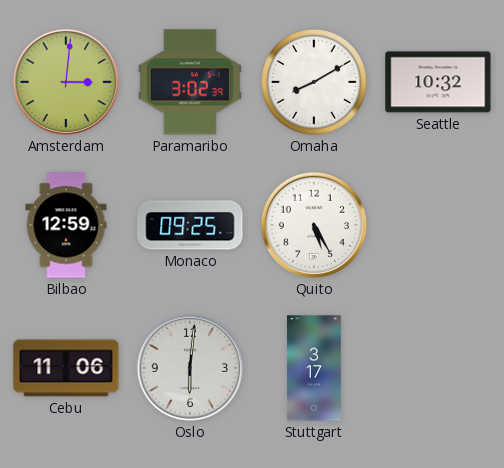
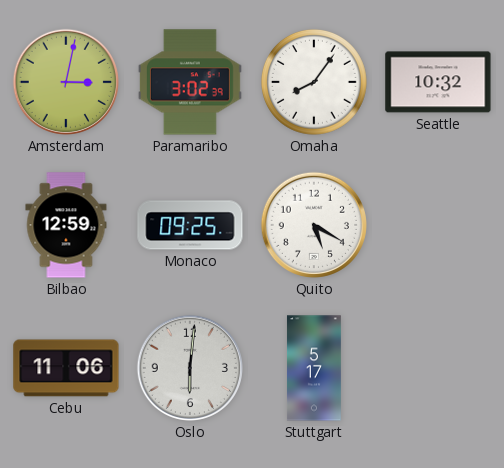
Amsterdam: 3:01 -> 3:02 (66, 82)
Omaha: 8:10 -> 8:06 (314, 82)
Quito: 5:25 -> 5:20 (314, 225)
Stuttgart: 3:17 -> 5:17 (314, 368)
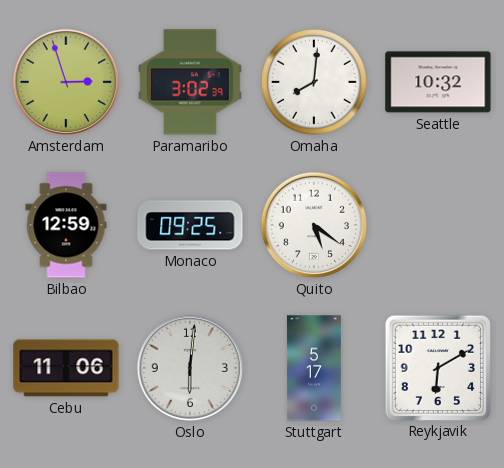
Amsterdam: 3:02 -> 2:57 (66, 82)
Omaha: 8:06 -> 8:01 (314, 82)
Quito: 5:20 -> 5:21 (314, 225)
Reykjavik: none -> 6:10 (437, 367)
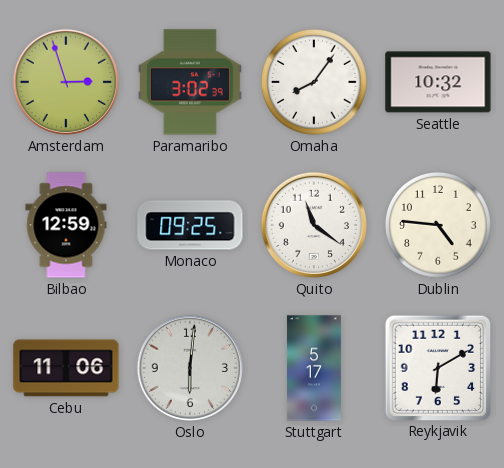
Omaha: 8:01 -> 8:06 (314, 82)
Quito: 5:21 -> 11:21 (314, 225)
Dublin: none -> 4:46 (438, 225)
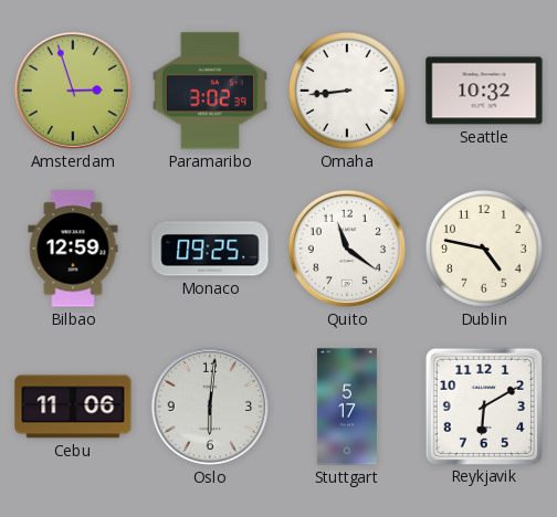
Omaha: 8:06 -> 8:44 (347, 91)
Dublin: 4:46 -> 4:47 (484, 249)
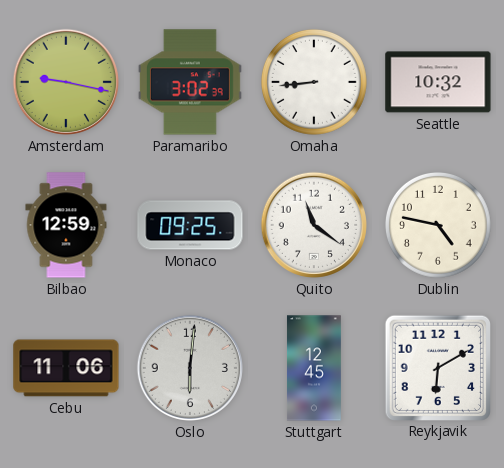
Amsterdam: 2:57 -> 9:17 (66, 82)
Stuttgart: 5:17 -> 12:45 (314, 368)
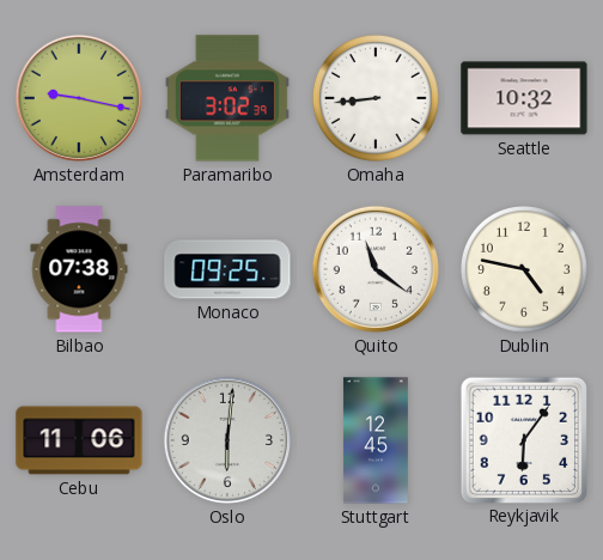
Bilbao: 12:59 -> 07:38 (79, 269)
Reykjavik: 6:10 -> 6:06 (523, 439)
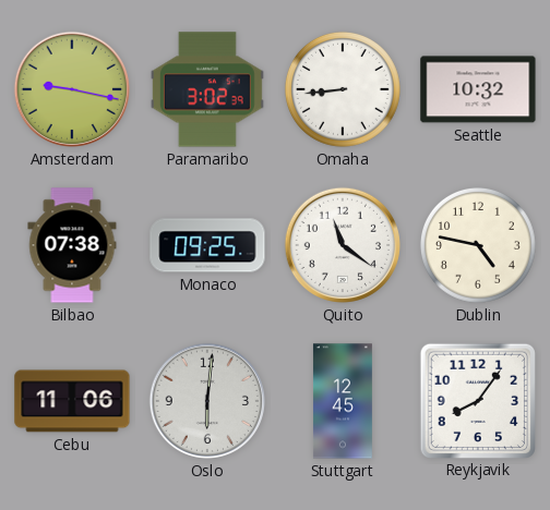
Reykjavik: 6:06 -> 8:06 (477, 400)
